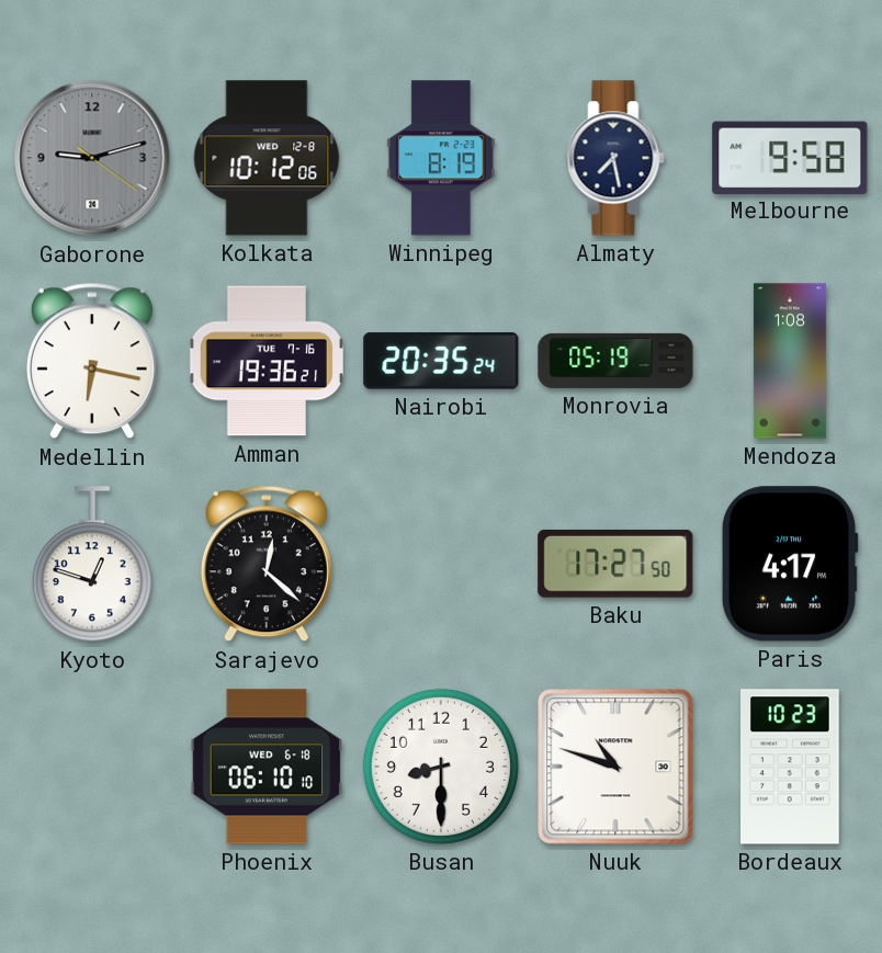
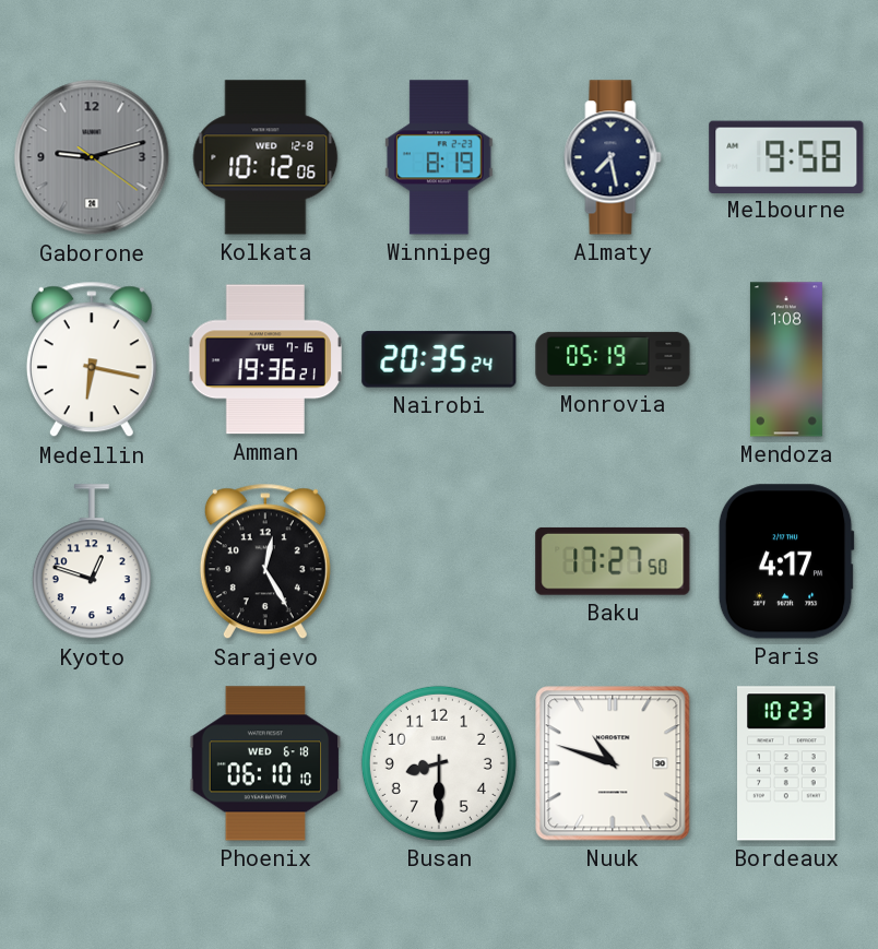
Sarajevo: 12:22 -> 12:25 (265, 561)
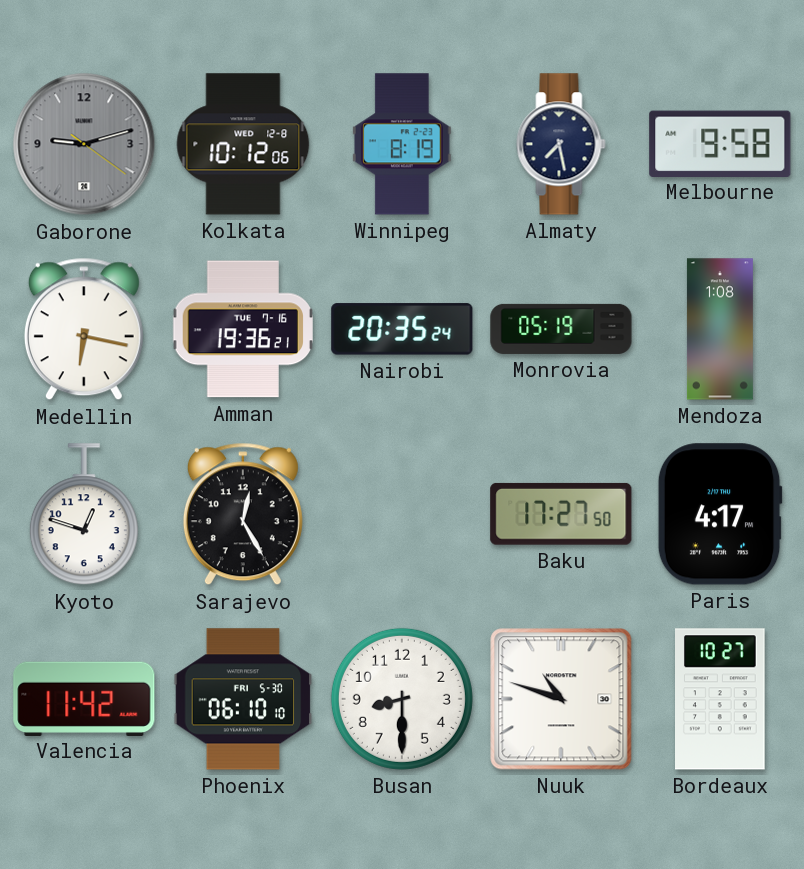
Valencia: none -> 11:42 (84, 698)
Phoenix date: WED 6-18 -> FRI 5-30 (243, 699)
Bordeaux: 10:23 -> 10:27 (721, 699)
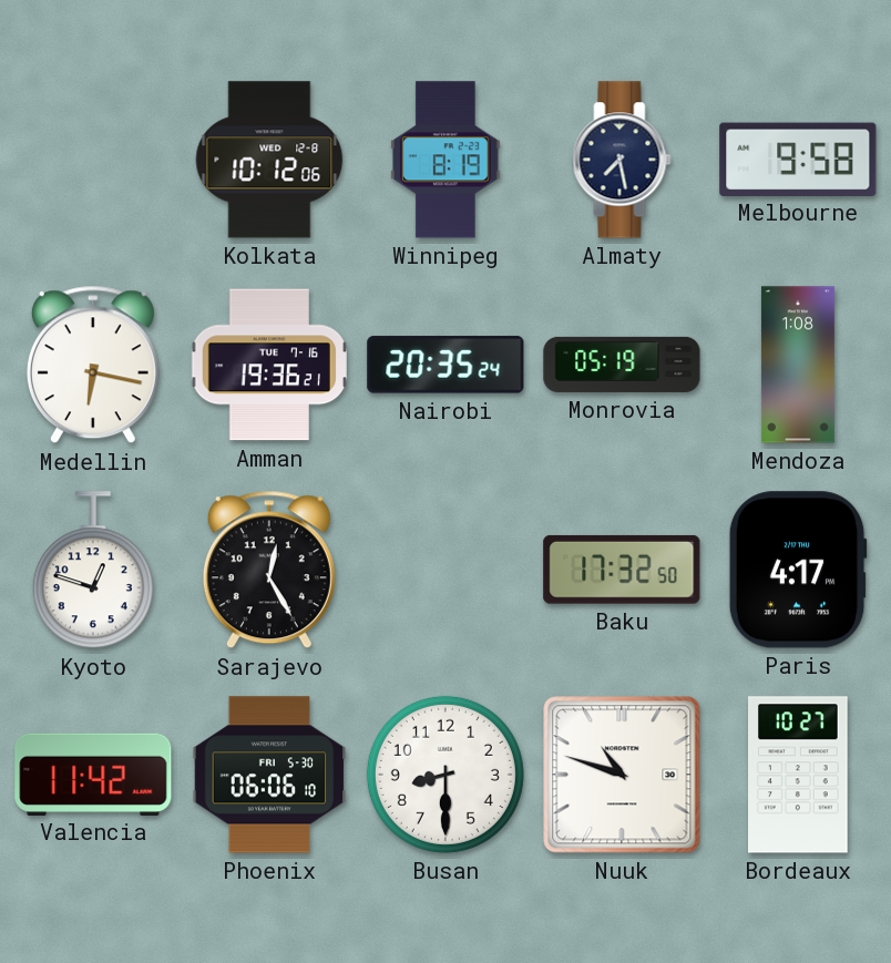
Gaborone: 9:12 -> none (84, 144)
Baku: 17:27 -> 17:32 (622, 570)
Phoenix: 06:10 -> 06:06 (269, 775)
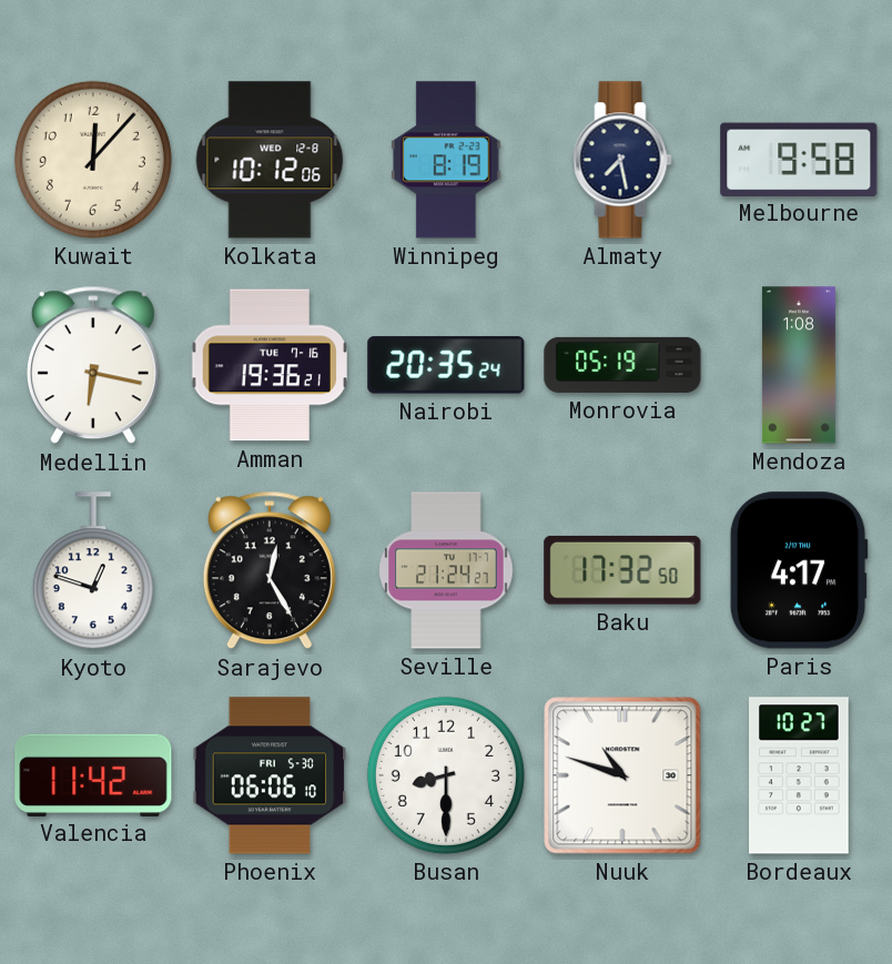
Kuwait: none -> 12:07 (93, 160)
Seville: none -> 21:24 (446, 570)
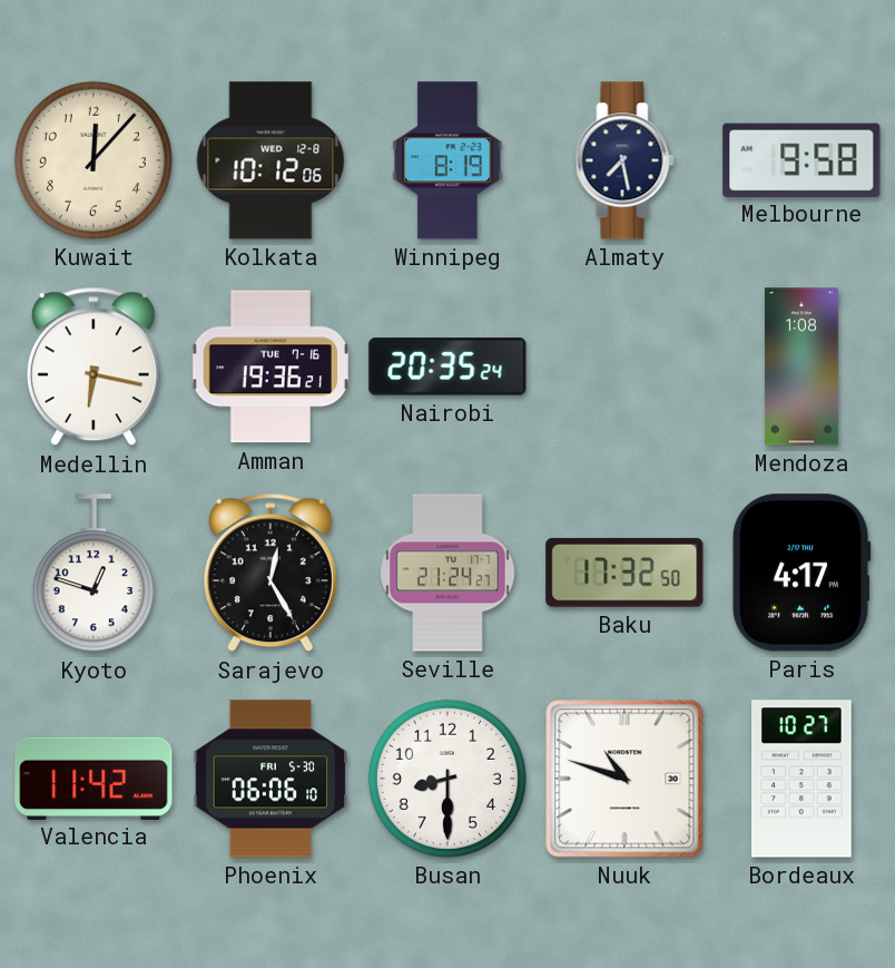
Monrovia: 05:19 -> none (622, 365)
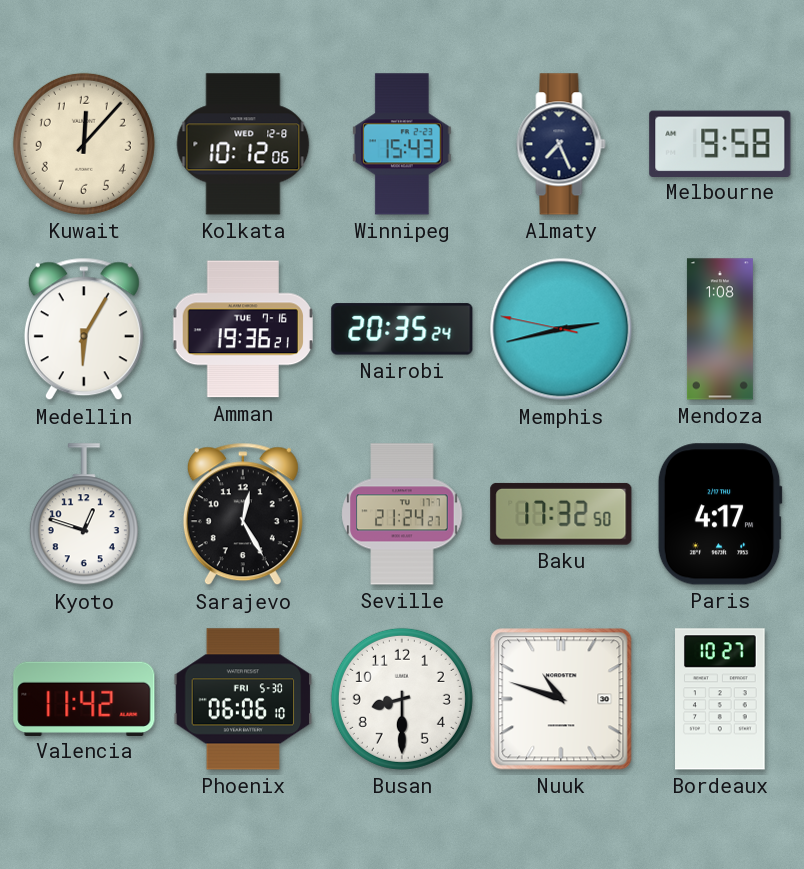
Winnipeg: 8:19 -> 15:43 (402, 144)
Almaty: 7:28 -> 7:26 (561, 144)
Medellin: 6:17 -> 6:05 (84, 329)
Memphis: none -> 2:42 (561, 329)
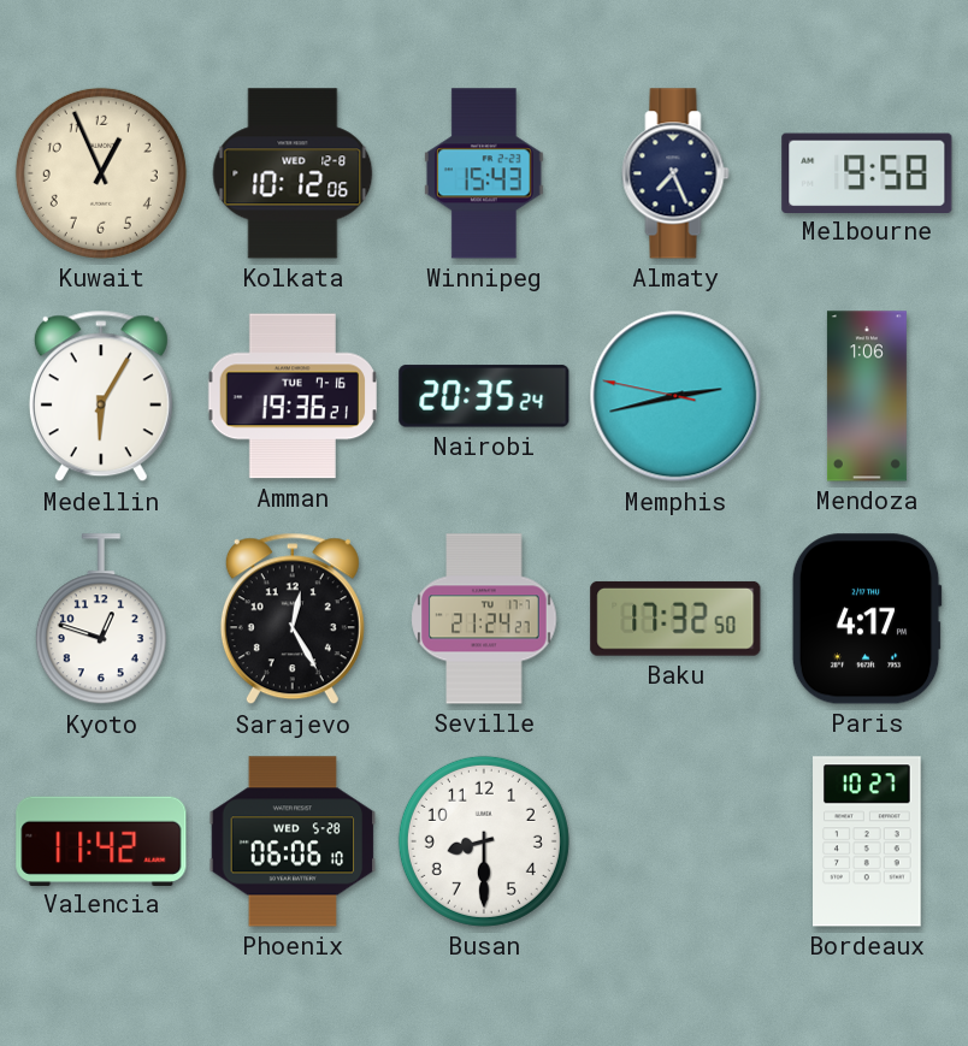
Kuwait: 12:07 -> 12:56 (101, 173)
Mendoza: 1:08 -> 1:06 (867, 396)
Phoenix date: FRI 5-30 -> WED 5-28 (293, 841)
Nuuk: 10:48 -> none (561, 699)
